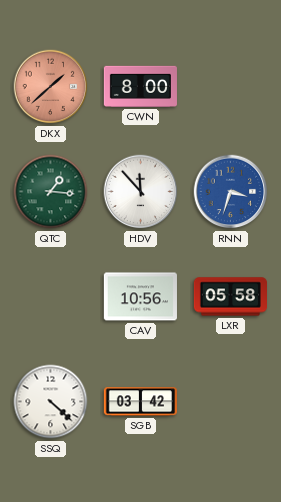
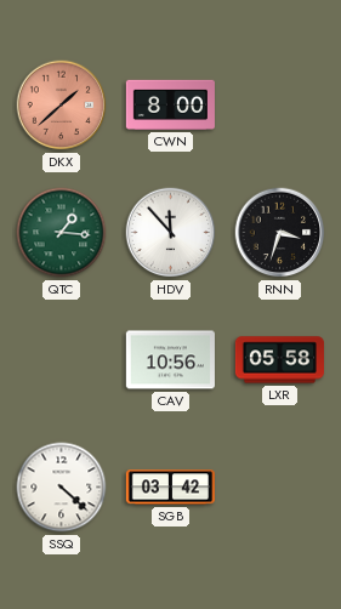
RNN dial: blue -> black (280, 233)
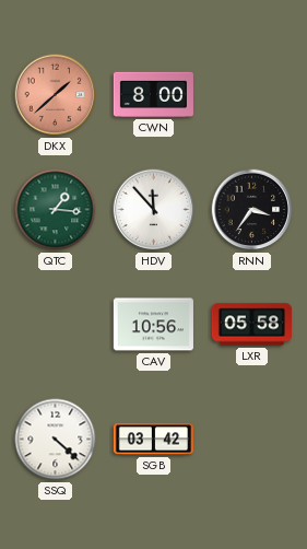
RNN: 3:33 -> 3:36 (252, 210)
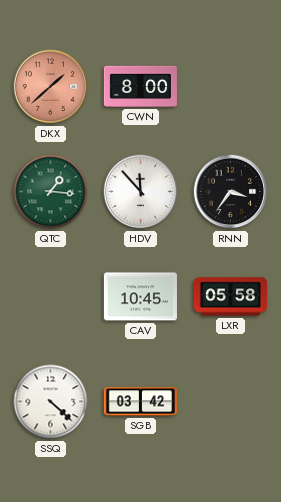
CAV: 10:56 -> 10:45 (140, 297)
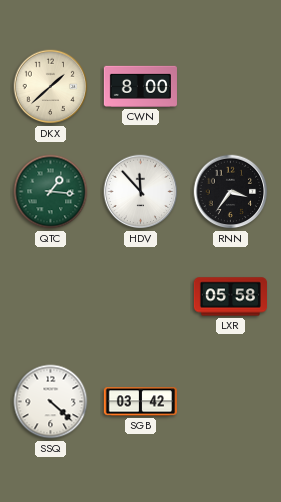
DKX dial: salmon -> cream (51, 87)
CAV: 10:45 -> none (140, 297)
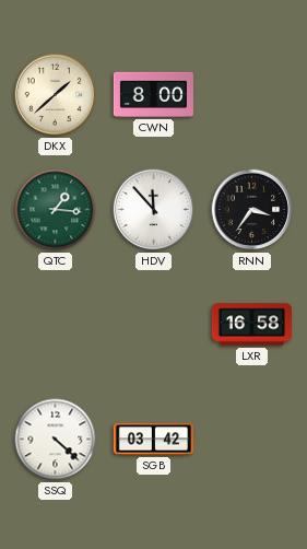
LXR: 05:58 -> 16:58 (251, 325)
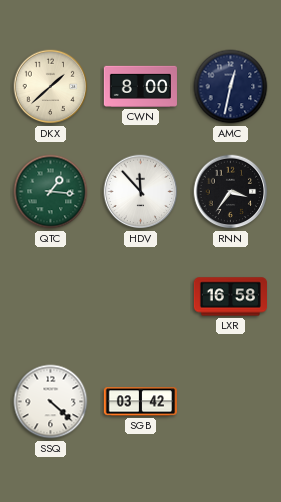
AMC: none -> 12:32 (231, 87)
